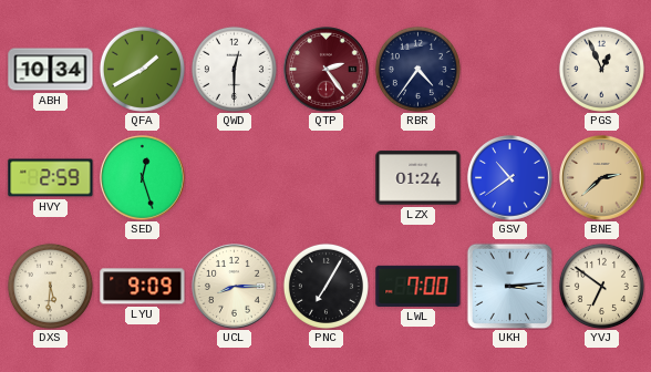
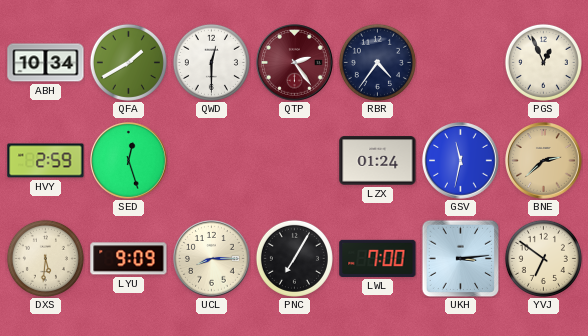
GSV: 10:39 -> 11:32 (461, 161)
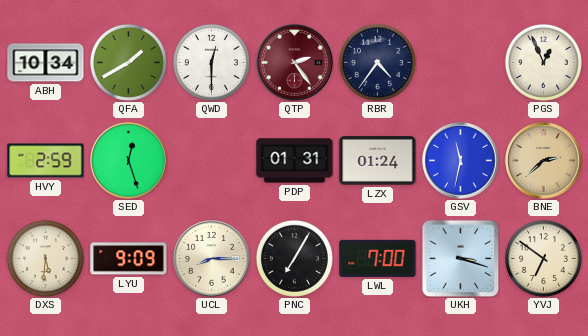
PDP: none -> 01:31 (295, 161)
UKH: 3:14 -> 3:18 (460, 258)
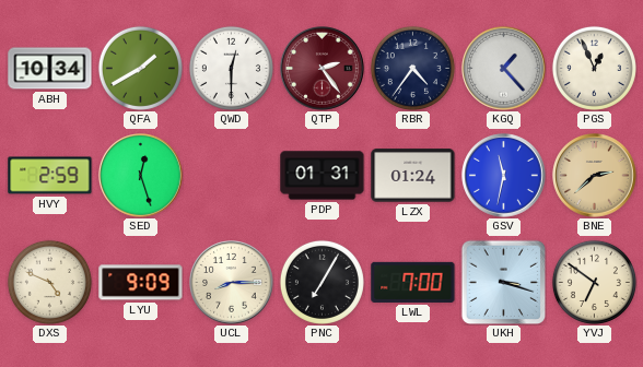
KGQ: none -> 1:23 (504, 69)
DXS: 5:31 -> 4:49 (49, 282)
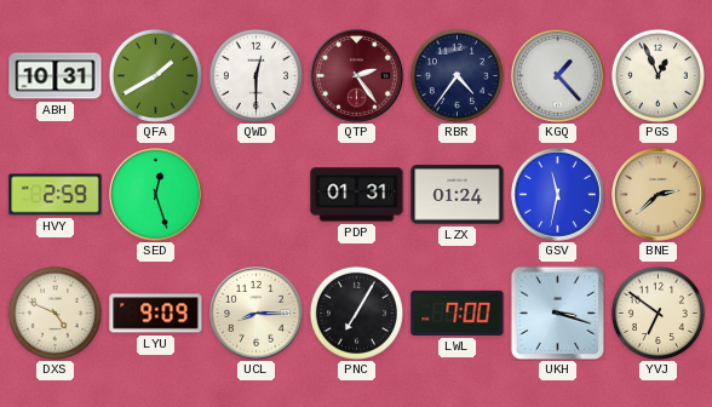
ABH: 10:34 -> 10:31 (56, 76)
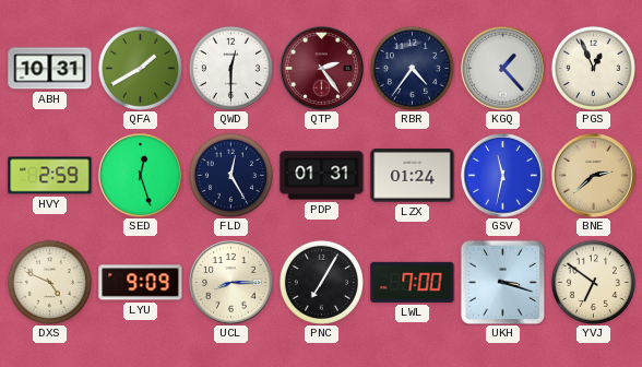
FLD: none -> 12:25 (230, 175)
